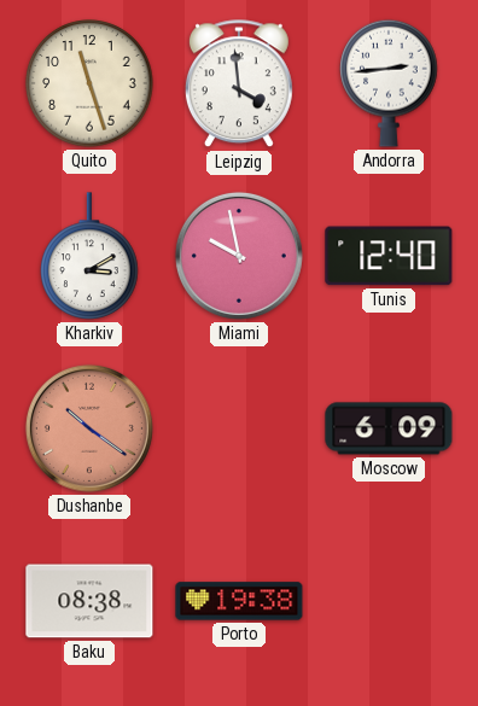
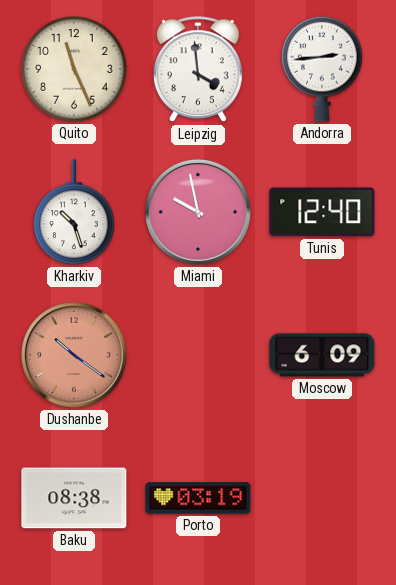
Quito: 11:27 -> 11:26 (74, 69)
Kharkiv: 3:10 -> 10:27 (74, 212)
Porto: 19:38 -> 03:19 (198, 498)
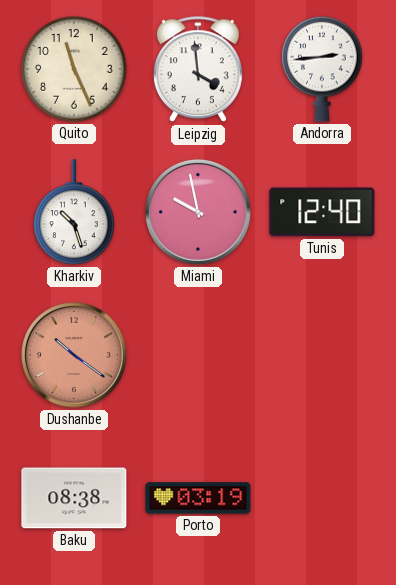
Moscow: 6:09 -> none (322, 355)
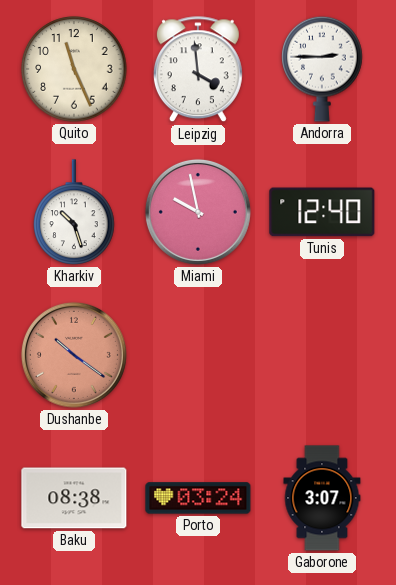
Andorra: 2:44 -> 2:45 (322, 69)
Porto: 03:19 -> 03:24 (198, 498)
Gaborone: none -> 3:07 (322, 498)
